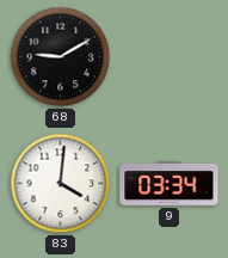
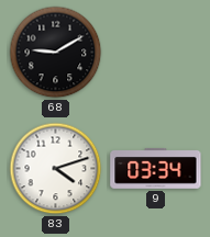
83: 4:01 -> 4:12 (56, 169)
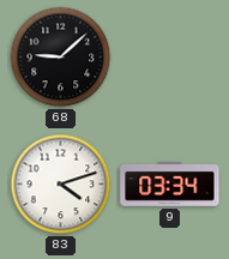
68: 9:10 -> 9:08 (61, 58)
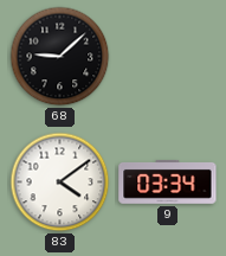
83: 4:12 -> 4:09 (60, 183)
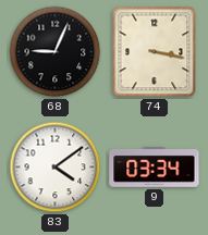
68: 9:08 -> 9:04 (56, 52)
74: none -> 3:17 (155, 52)
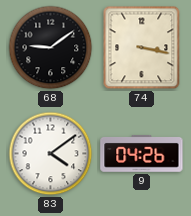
68: 9:04 -> 9:09 (51, 48)
9: 03:34 -> 04:26 (142, 153)
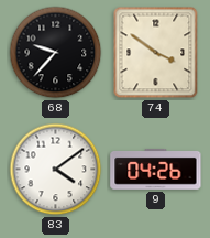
68: 9:09 -> 9:37 (56, 53)
74: 3:17 -> 3:51 (156, 53)
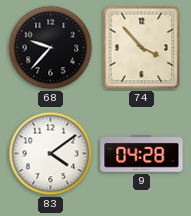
74: 3:51 -> 3:53 (142, 48)
9: 04:26 -> 04:28 (142, 153)
